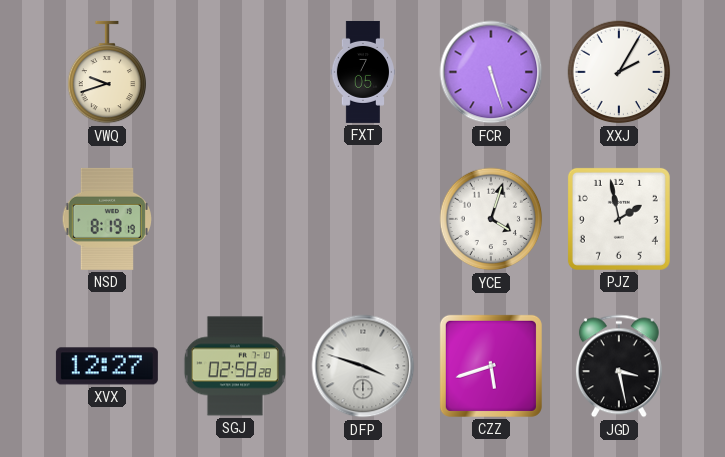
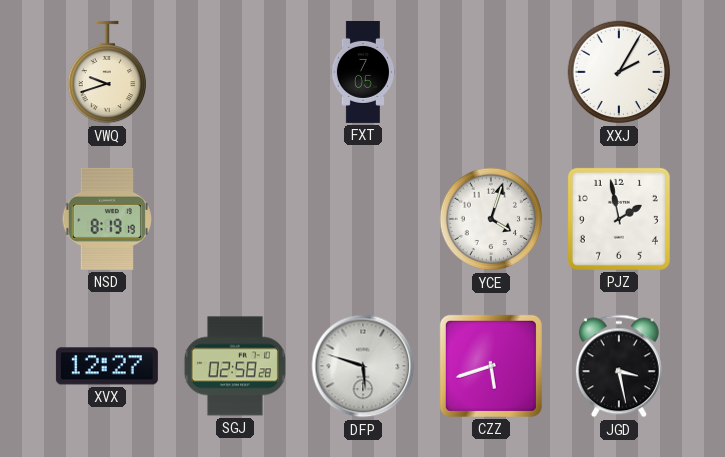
FCR: 5:27 -> none (491, 72)
DFP: 3:48 -> 5:48 (363, 366)
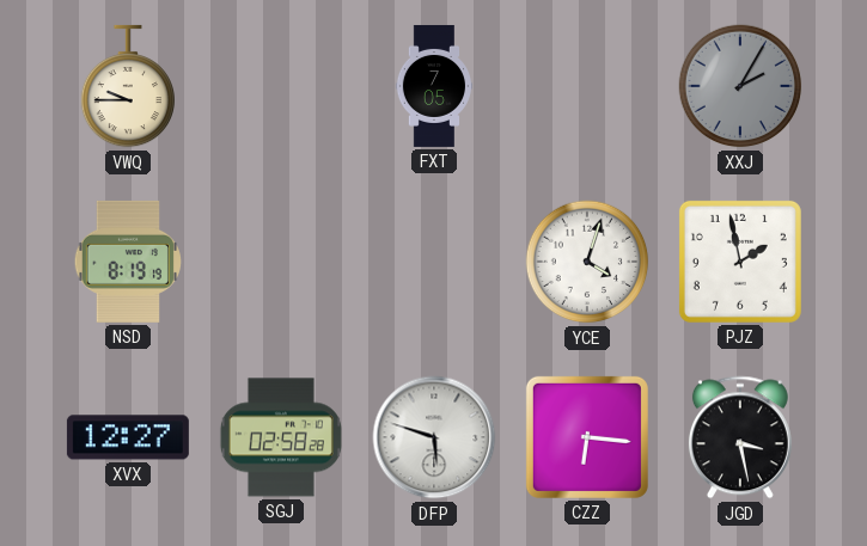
VWQ: 9:42 -> 9:45 (127, 86)
XXJ dial: white -> grey (740, 86)
CZZ: 5:42 -> 6:16 (587, 437)
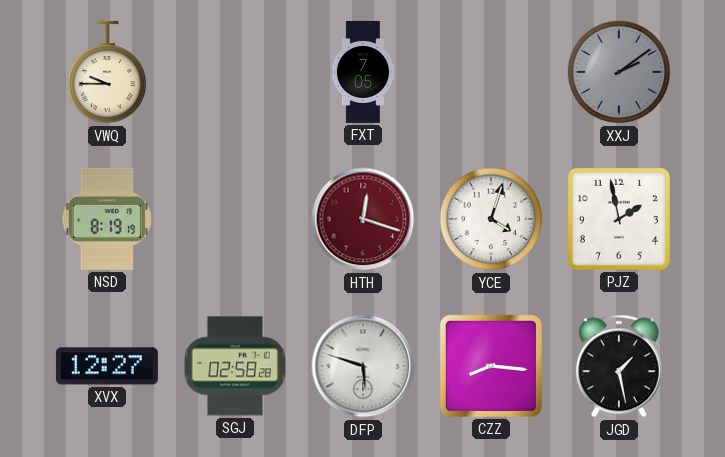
XXJ: 2:05 -> 2:09 (619, 72)
HTH: none -> 12:18 (363, 219)
CZZ: 6:16 -> 8:16 (491, 366)
JGD: 3:28 -> 1:28 (619, 366)
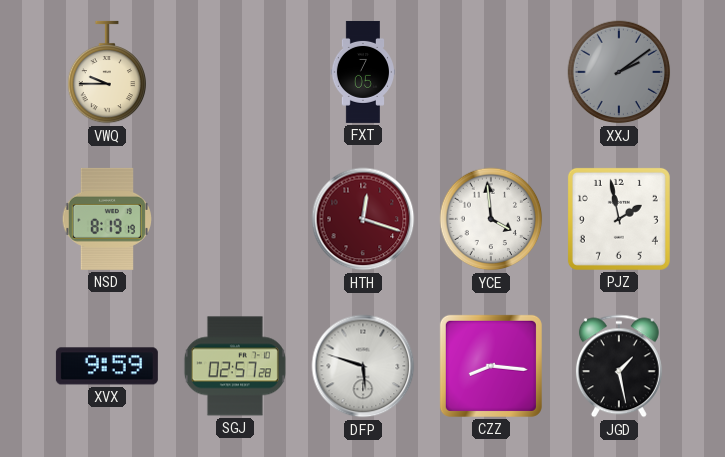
YCE: 4:03 -> 3:59 (491, 219)
XVX: 12:27 -> 9:59 (107, 366)
SGJ: 02:58 -> 02:57 (235, 366)
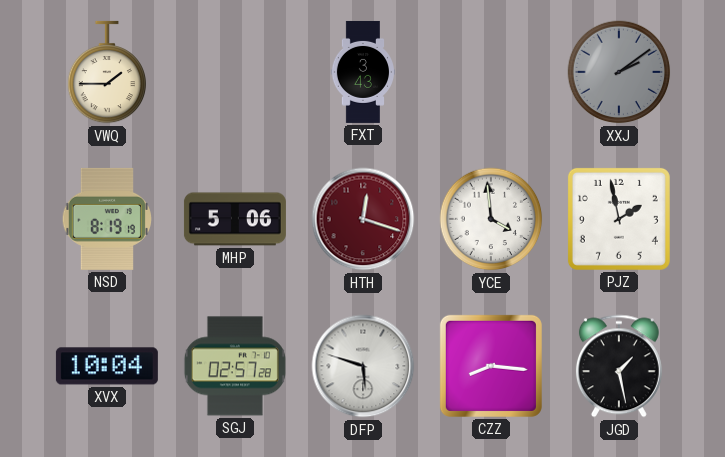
VWQ: 9:45 -> 1:45 (106, 72)
FXT: 7:05 -> 3:43 (362, 72)
MHP: none -> 5:06 (235, 219)
XVX: 9:59 -> 10:04 (107, 366)
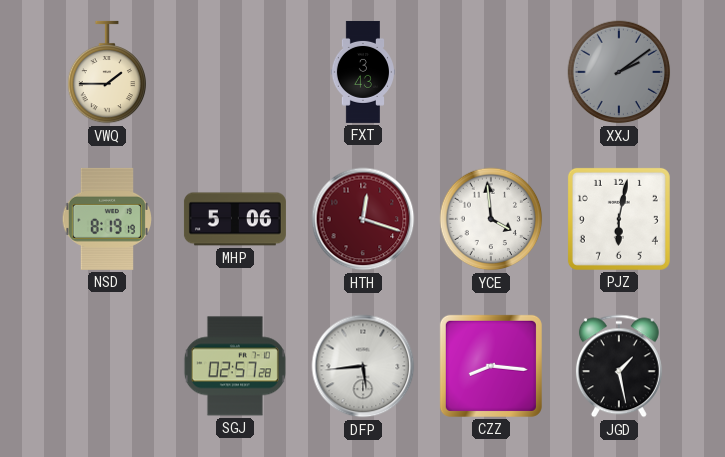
PJZ: 1:58 -> 6:02 (619, 219)
XVX: 10:04 -> none (107, 366)
DFP: 5:48 -> 5:44 (363, 366)
